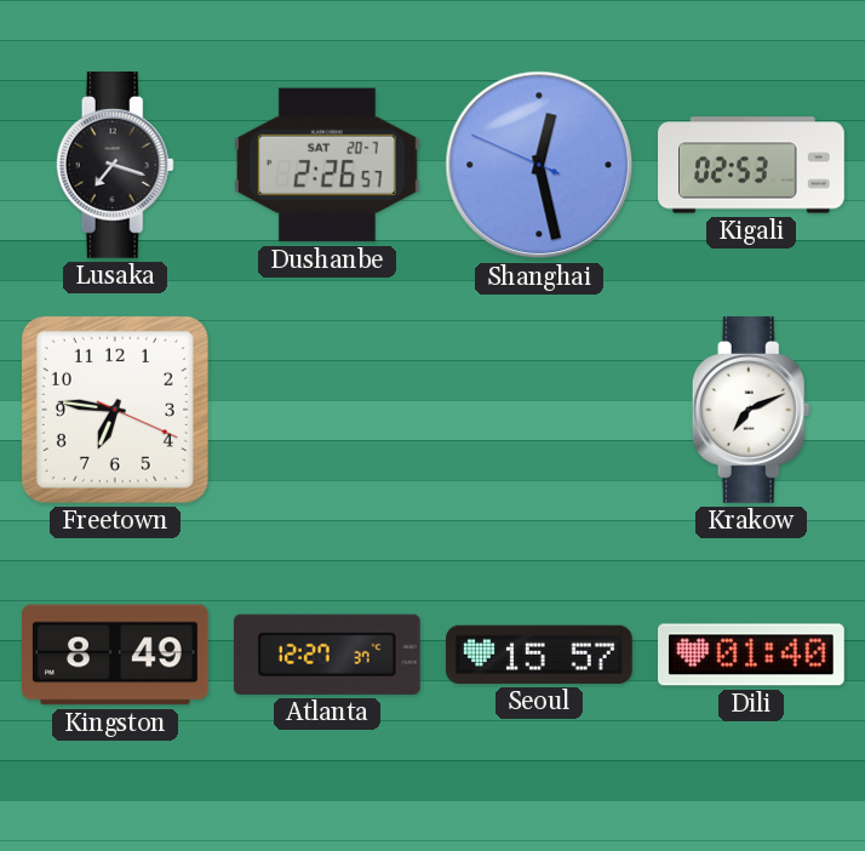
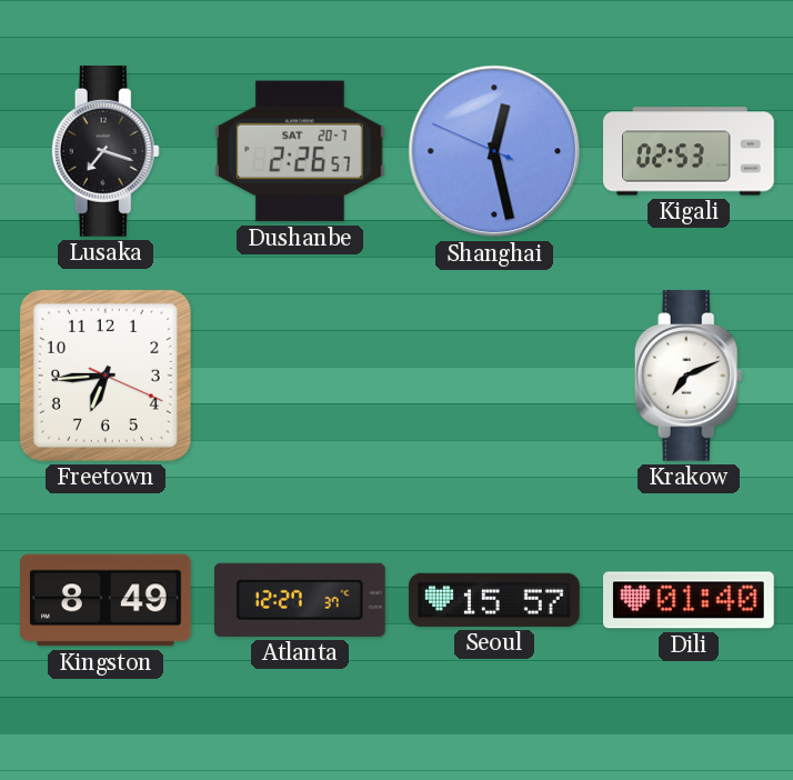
Freetown: 6:46 -> 6:44 (106, 376)
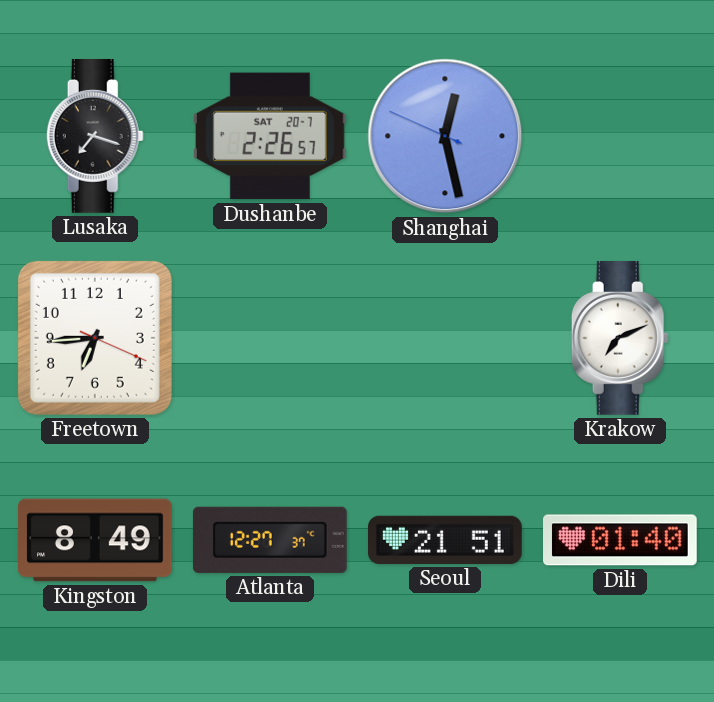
Kigali: 02:53 -> none (690, 151)
Seoul: 15:57 -> 21:51 (446, 540)
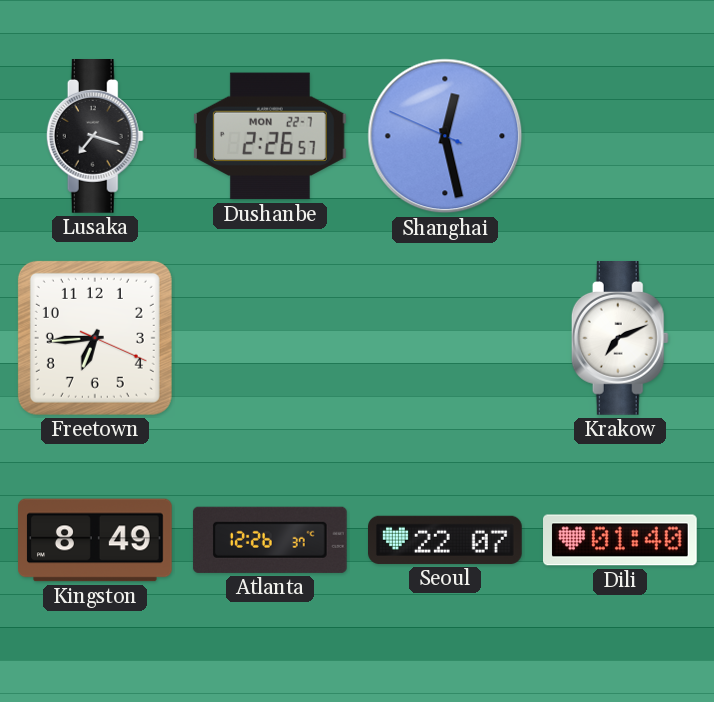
Dushanbe date: SAT 20-7 -> MON 22-7 (270, 136)
Atlanta: 12:27 -> 12:26 (270, 540)
Seoul: 21:51 -> 22:07 (446, 540)
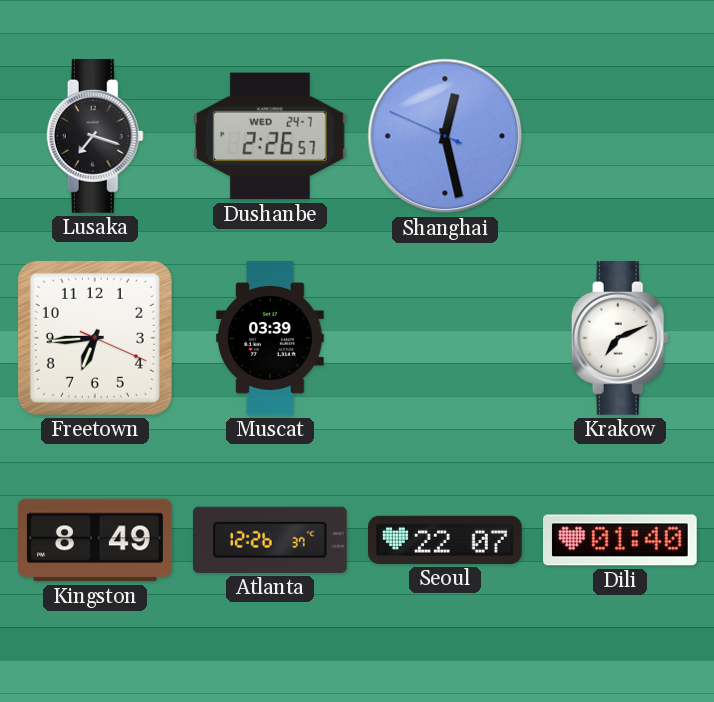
Dushanbe date: MON 22-7 -> WED 24-7 (270, 136)
Muscat: none -> 03:39 (270, 338)
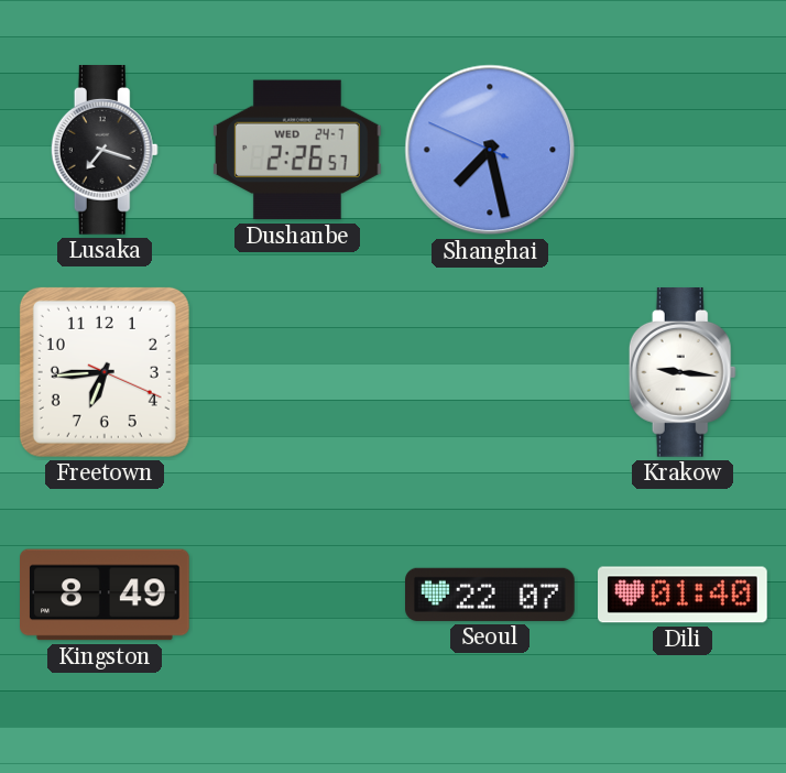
Shanghai: 12:27 -> 7:27 (490, 150)
Muscat: 03:39 -> none (270, 338)
Krakow: 7:11 -> 9:16 (683, 373)
Atlanta: 12:26 -> none (270, 540)
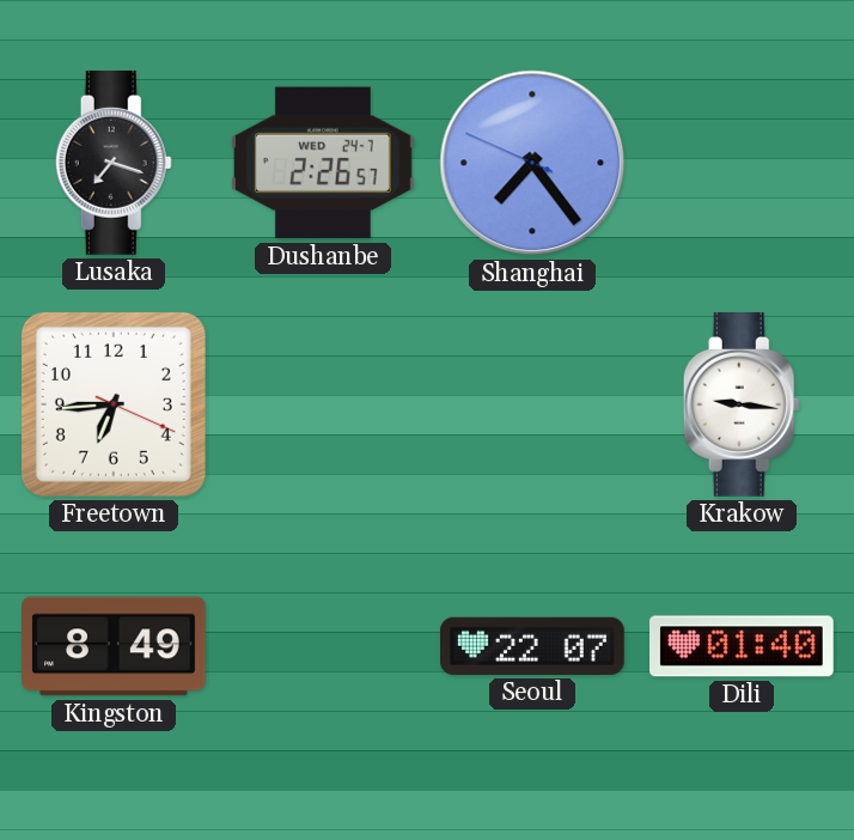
Shanghai: 7:27 -> 7:23 (532, 163)
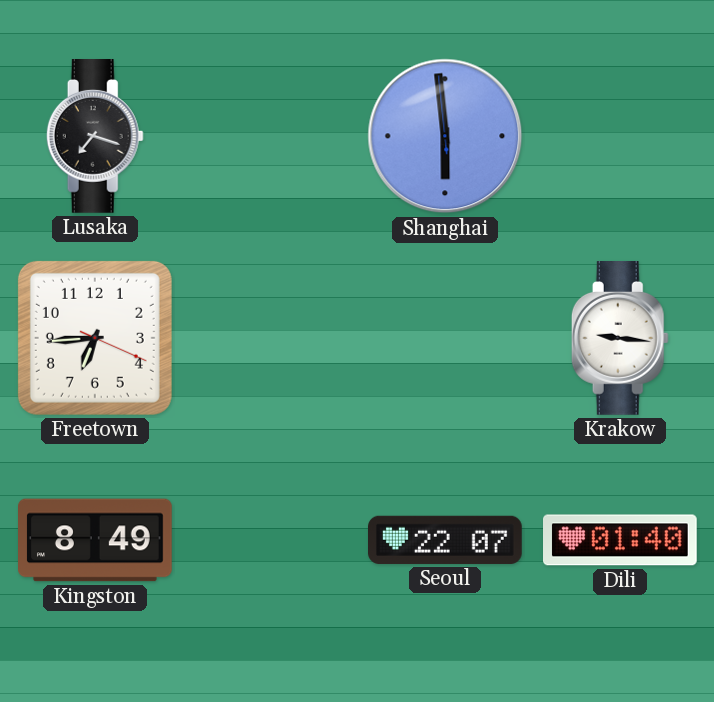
Dushanbe: 2:26 -> none (323, 163)
Shanghai: 7:23 -> 5:58 (445, 136)
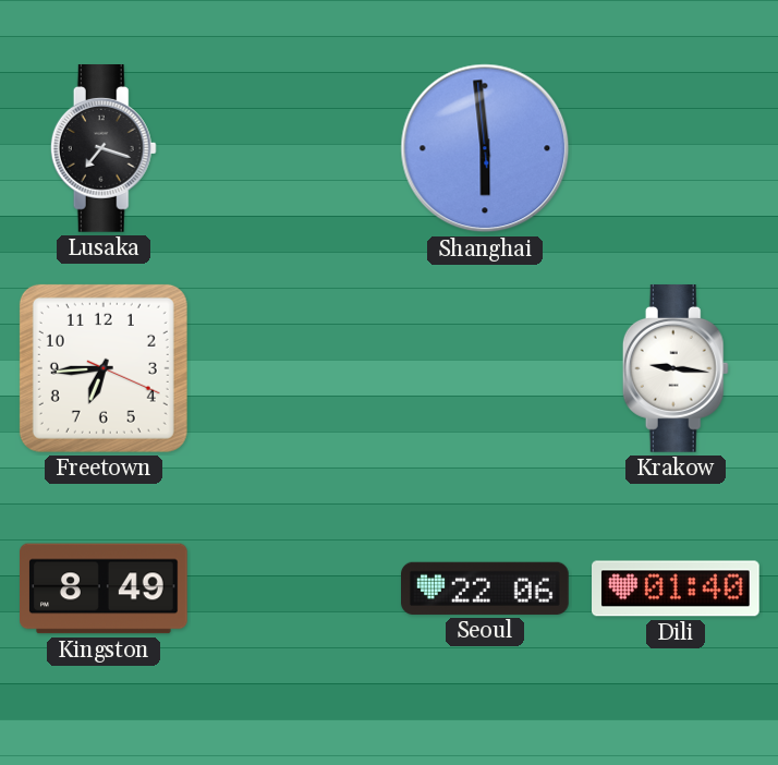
Seoul: 22:07 -> 22:06 (486, 588)
